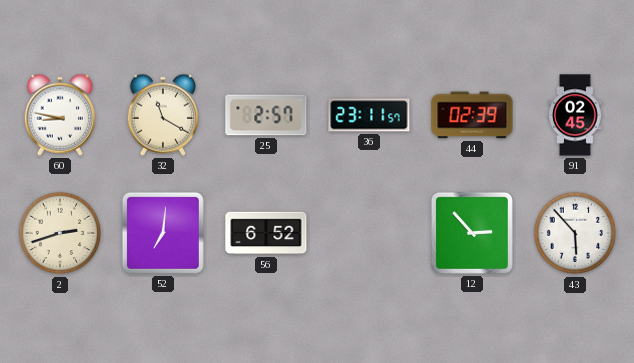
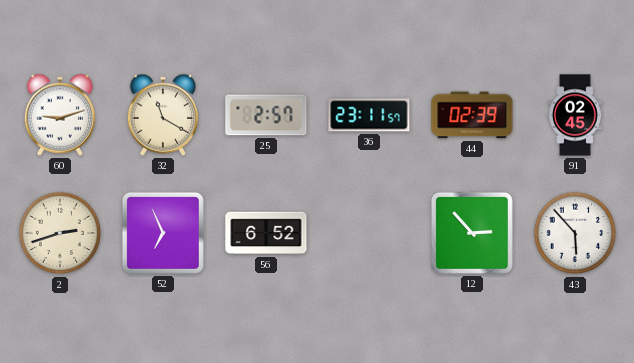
60: 8:47 -> 9:12 (59, 115)
52: 7:01 -> 6:56 (163, 233)
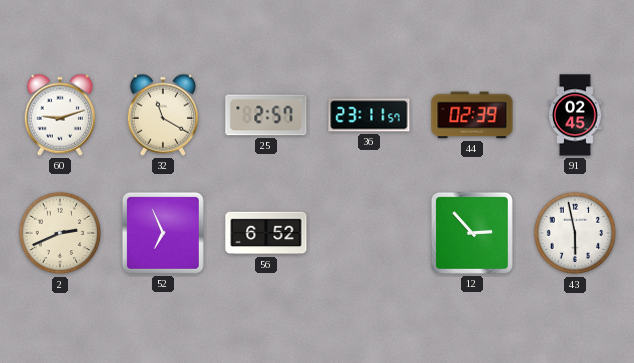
2: 2:42 -> 2:41 (60, 233)
43: 5:53 -> 5:58 (575, 233)
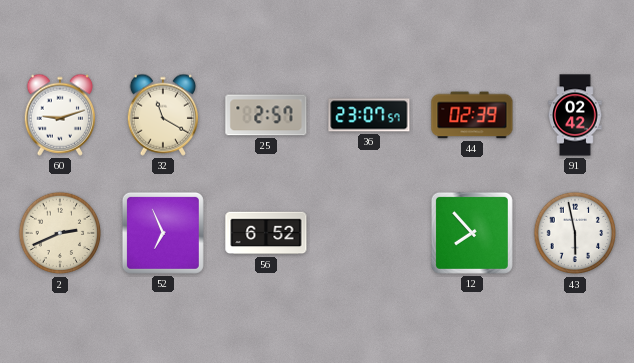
36: 23:11 -> 23:07 (369, 115)
91: 02:45 -> 02:42 (575, 115)
12: 2:53 -> 7:53 (472, 233)
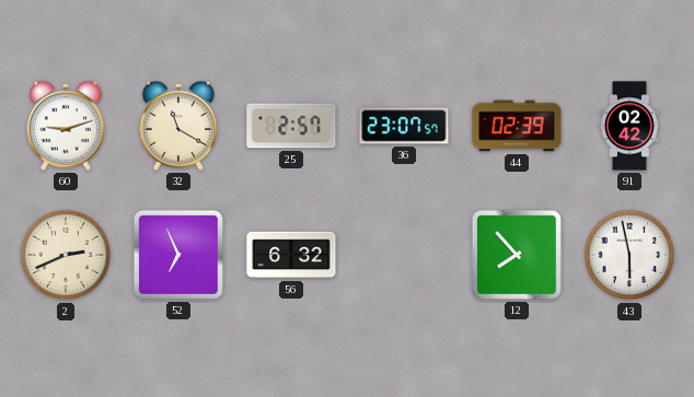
56: 6:52 -> 6:32 (291, 255)
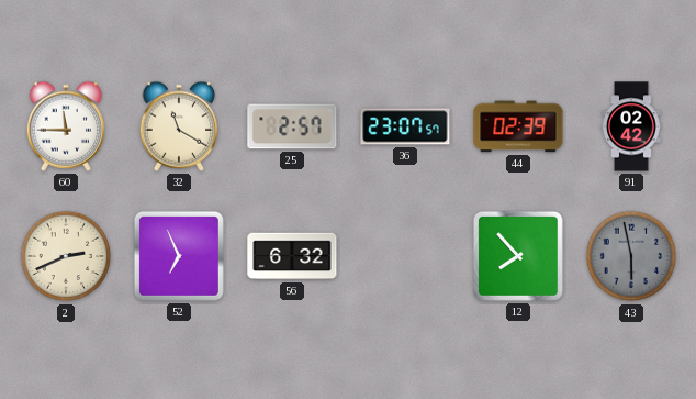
60: 9:12 -> 11:45 (65, 126)
43 dial: white -> grey (631, 256)
